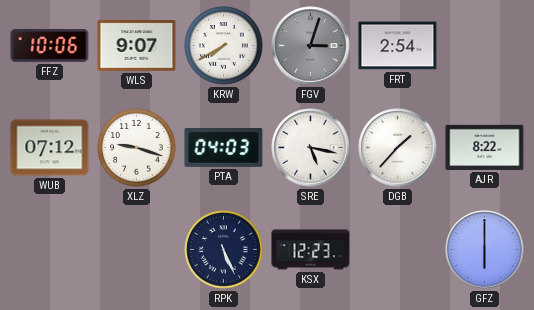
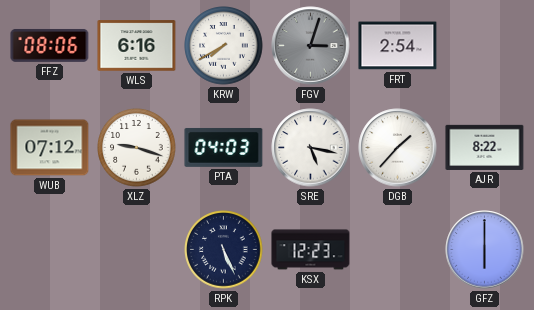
FFZ: 10:06 -> 08:06 (50, 45)
WLS: 9:07 -> 6:16 (137, 46)
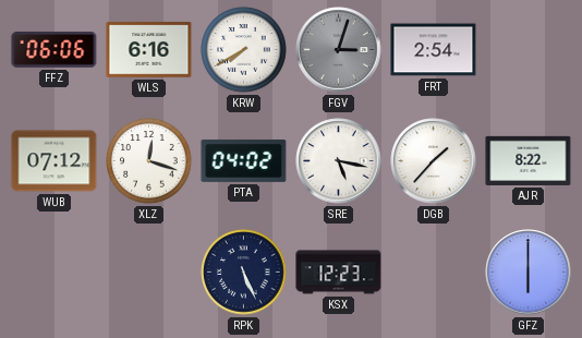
FFZ: 08:06 -> 06:06 (54, 49)
XLZ: 9:18 -> 12:18 (149, 161)
PTA: 04:03 -> 04:02 (244, 160)
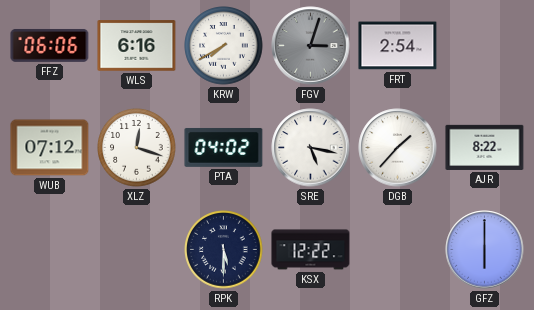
RPK: 5:26 -> 5:30 (224, 250)
KSX: 12:23 -> 12:22 (311, 250)
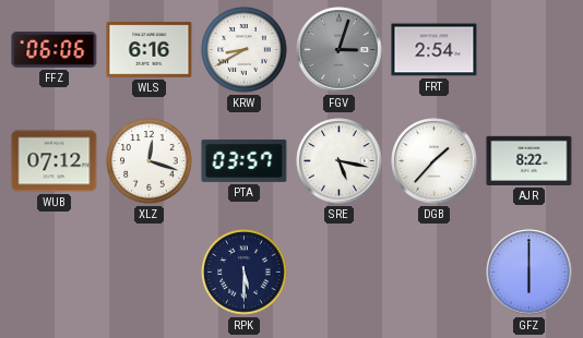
KRW: 7:40 -> 8:40 (245, 50)
PTA: 04:02 -> 03:57 (245, 160)
KSX: 12:22 -> none (311, 250)
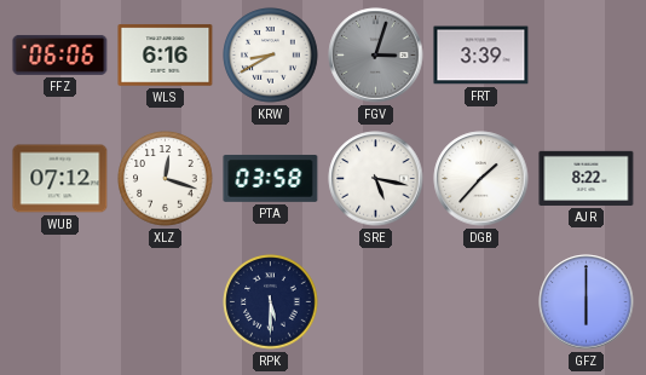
FRT: 2:54 -> 3:39 (481, 56)
PTA: 03:57 -> 03:58 (271, 178)
